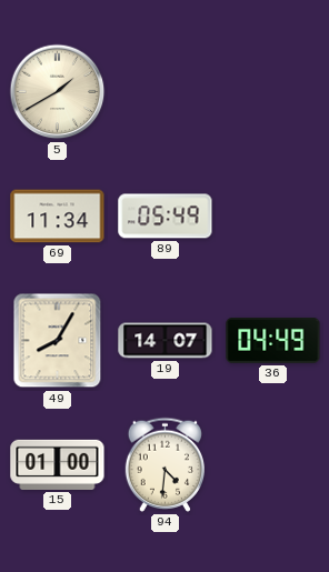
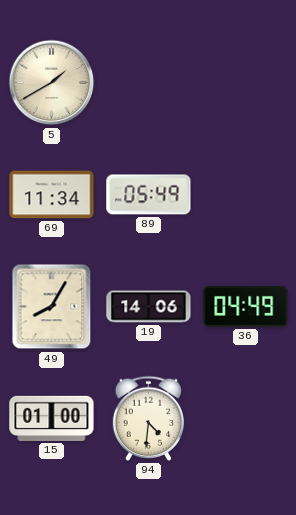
19: 14:07 -> 14:06 (149, 307)
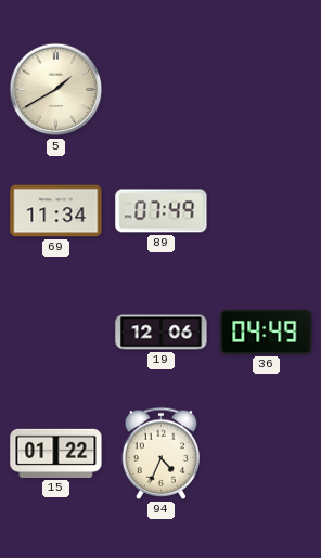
89: 05:49 -> 07:49 (162, 211)
49: 8:05 -> none (52, 307)
19: 14:06 -> 12:06 (162, 333)
15: 01:00 -> 01:22 (56, 453)
94: 4:31 -> 4:34 (162, 453)
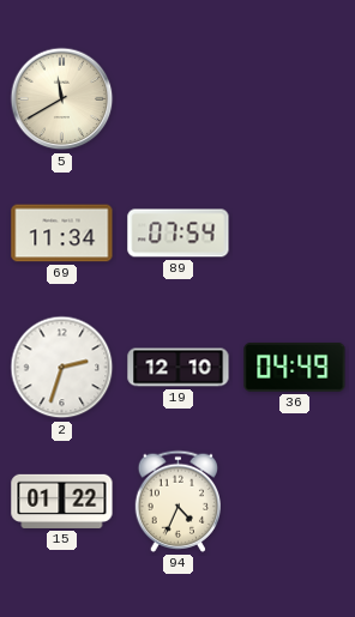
5: 1:40 -> 11:40 (62, 99)
89: 07:49 -> 07:54 (179, 234)
2: none -> 2:33 (62, 368)
19: 12:06 -> 12:10 (179, 368)
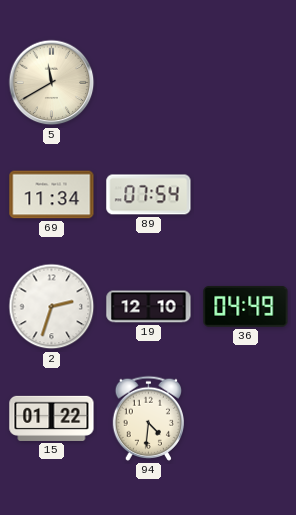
94: 4:34 -> 4:31 (149, 418)
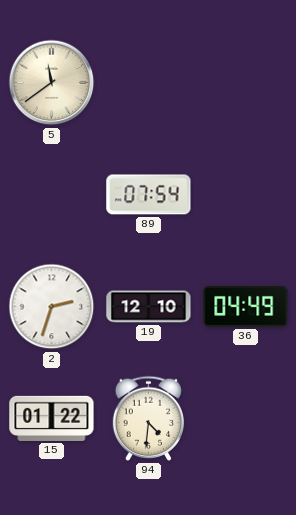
5: 11:40 -> 11:39 (52, 83)
69: 11:34 -> none (52, 195)
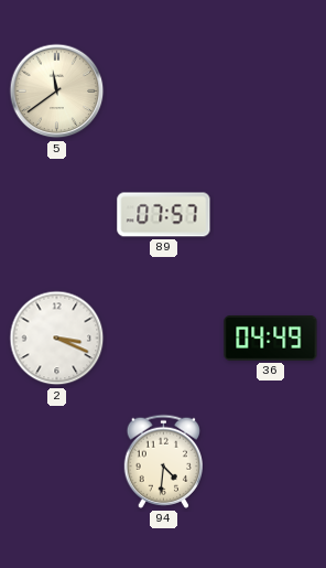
89: 07:54 -> 07:57 (164, 215)
2: 2:33 -> 3:19 (57, 339)
19: 12:10 -> none (149, 307)
15: 01:22 -> none (52, 418)
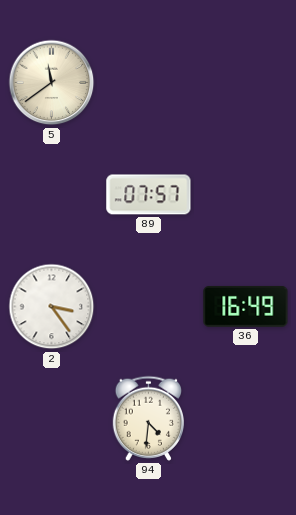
2: 3:19 -> 3:24 (52, 307)
36: 04:49 -> 16:49 (246, 307)
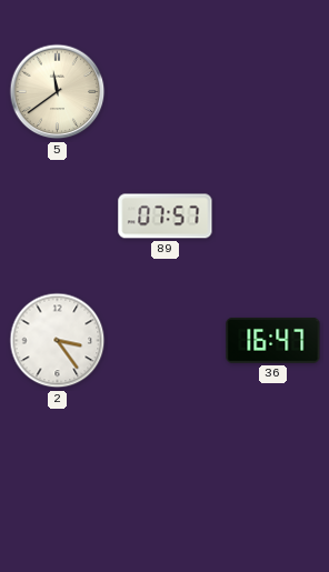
36: 16:49 -> 16:47 (273, 341)
94: 4:31 -> none (149, 418)
